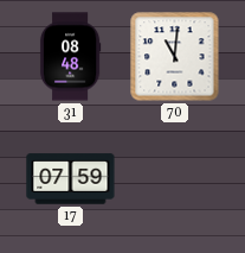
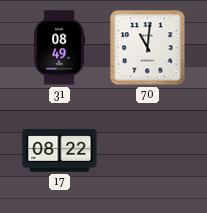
31: 08:48 -> 08:49 (59, 48)
17: 07:59 -> 08:22 (60, 151)
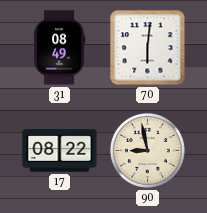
70: 11:01 -> 6:01 (148, 48)
90: none -> 8:58 (147, 150)
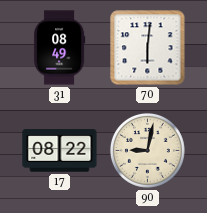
90: 8:58 -> 9:02 (147, 150)
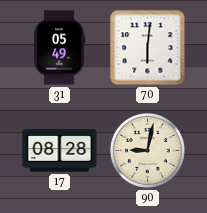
31: 08:49 -> 05:49 (59, 48)
17: 08:22 -> 08:28 (60, 151)
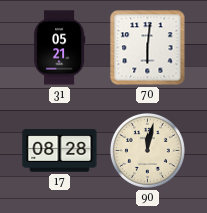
31: 05:49 -> 05:21 (59, 48)
90: 9:02 -> 12:02 (147, 150)
